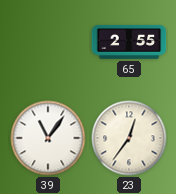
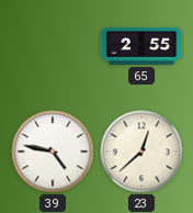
39: 11:06 -> 4:47 (53, 152)
23: 12:36 -> 12:38 (141, 152)
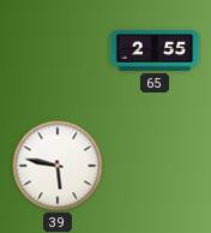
39: 4:47 -> 5:47 (58, 166)
23: 12:38 -> none (141, 152)
